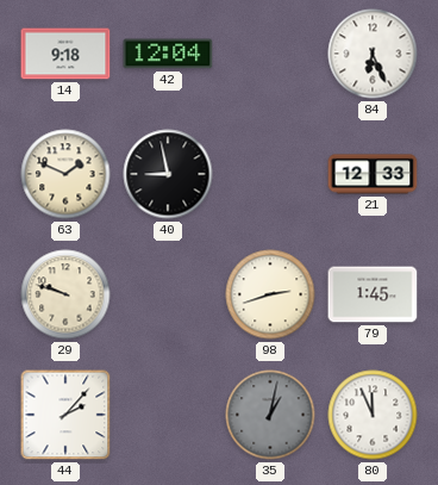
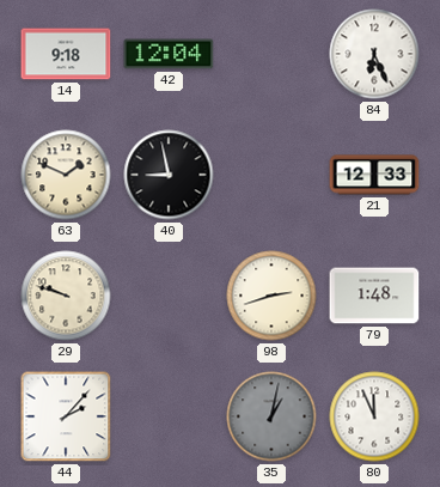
79: 1:45 -> 1:48 (374, 296)
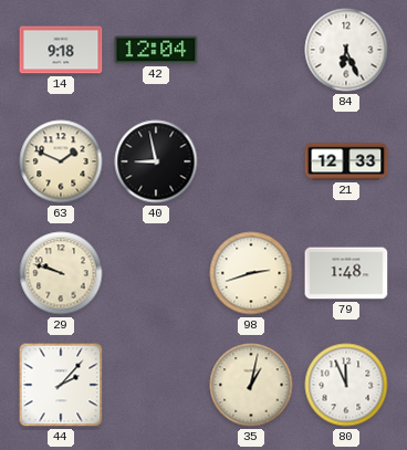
35 dial: grey -> cream (251, 385)
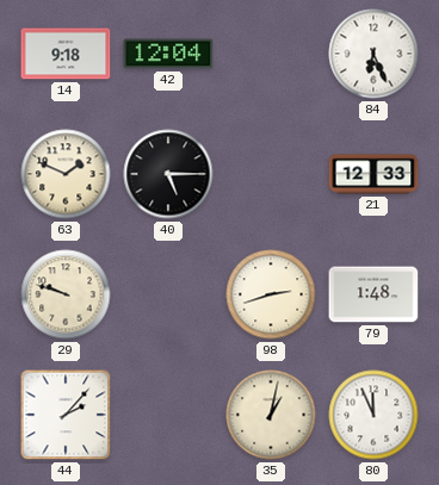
40: 8:58 -> 5:15 (168, 174)
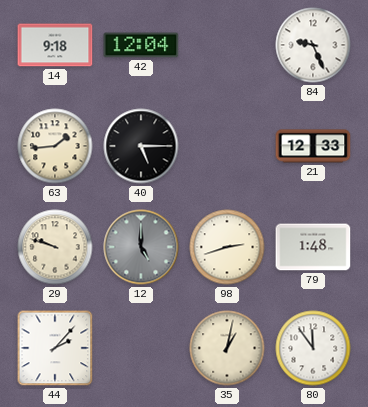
84: 6:26 -> 9:26 (313, 45)
63: 1:49 -> 1:44 (55, 146)
12: none -> 5:00 (141, 247)
80: 11:56 -> 11:54 (313, 348)
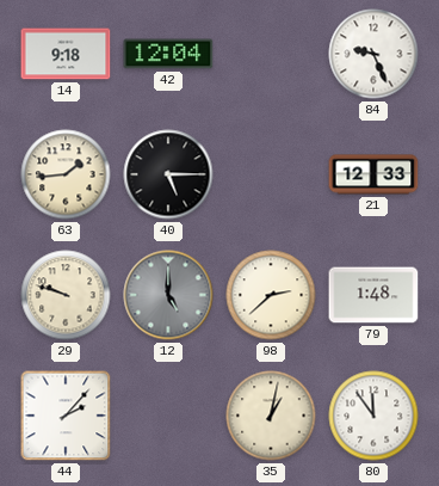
98: 2:42 -> 2:38 (271, 295)
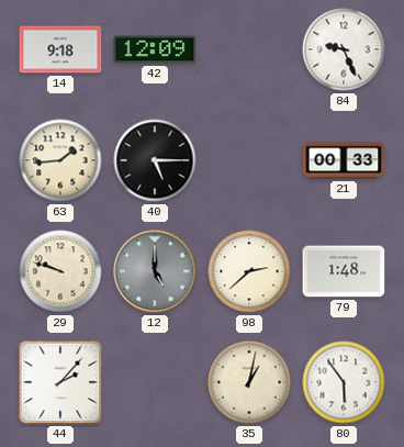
42: 12:04 -> 12:09 (155, 49)
21: 12:33 -> 00:33 (344, 160)
80: 11:54 -> 5:54 (344, 382)
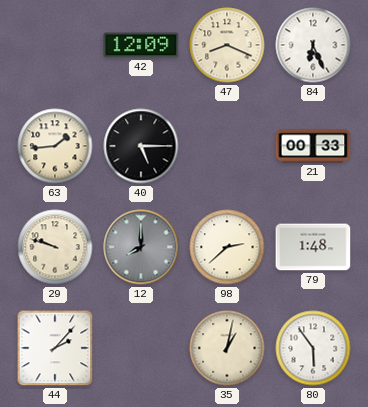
14: 9:18 -> none (60, 49)
47: none -> 8:19 (227, 45)
84: 9:26 -> 6:26 (313, 45)
12: 5:00 -> 8:00 (141, 247)
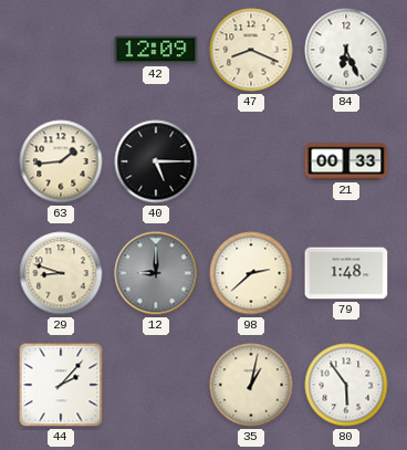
29: 9:48 -> 8:48 (61, 273)
12: 8:00 -> 9:00 (156, 273)
